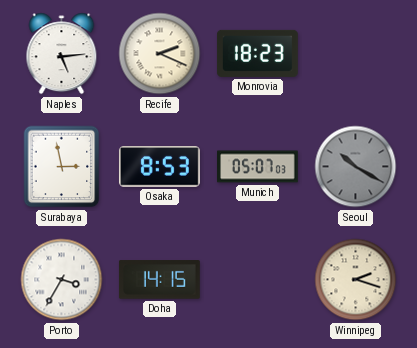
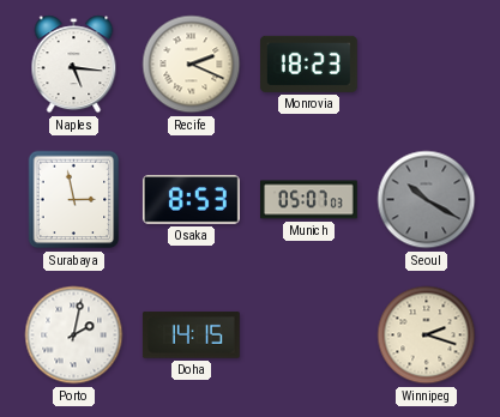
Naples: 5:14 -> 5:16 (74, 65)
Porto: 3:35 -> 2:02 (74, 336)
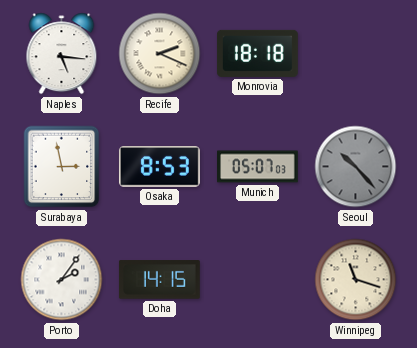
Monrovia: 18:23 -> 18:18 (257, 53)
Seoul: 10:20 -> 10:23 (356, 167)
Porto: 2:02 -> 2:06 (62, 280)
Winnipeg: 2:18 -> 11:18 (356, 280)
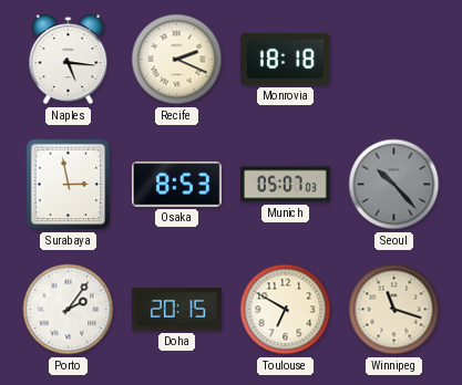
Doha: 14:15 -> 20:15 (176, 310)
Toulouse: none -> 6:50 (286, 310)
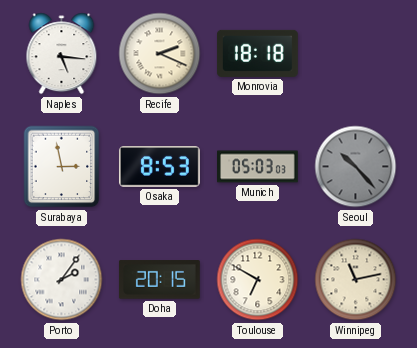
Munich: 05:07 -> 05:03 (258, 167)
Winnipeg: 11:18 -> 11:13 (356, 280)
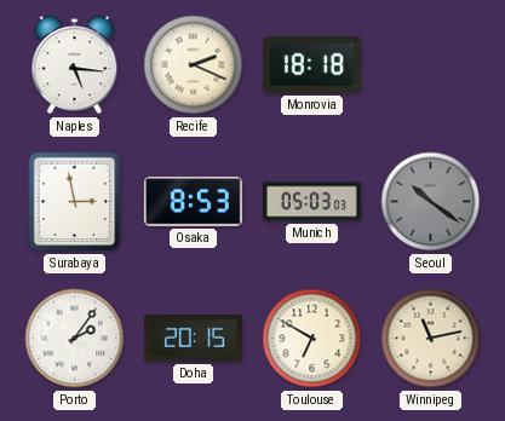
Seoul: 10:23 -> 10:21 (431, 202)
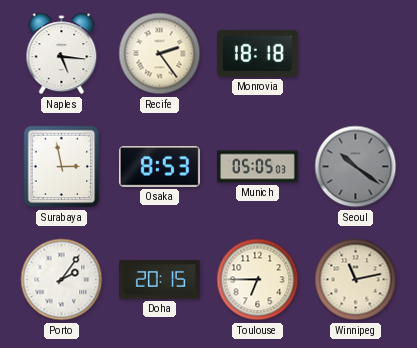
Recife: 2:19 -> 2:24 (160, 54)
Munich: 05:03 -> 05:05 (258, 167)
Toulouse: 6:50 -> 6:45 (258, 280)
